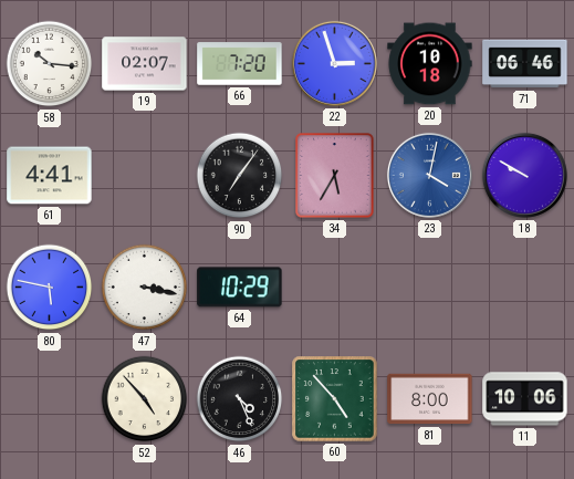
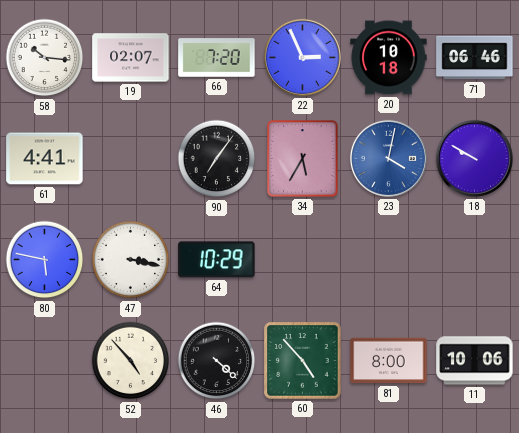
22: 2:57 -> 2:56 (302, 57)
46: 4:26 -> 4:22 (217, 361)
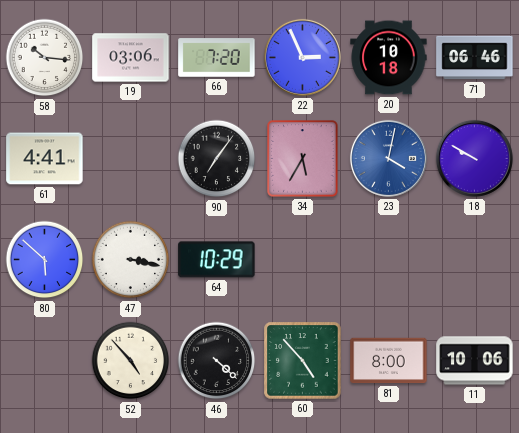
19: 02:07 -> 03:06 (131, 58)
80: 5:47 -> 5:52 (45, 260)
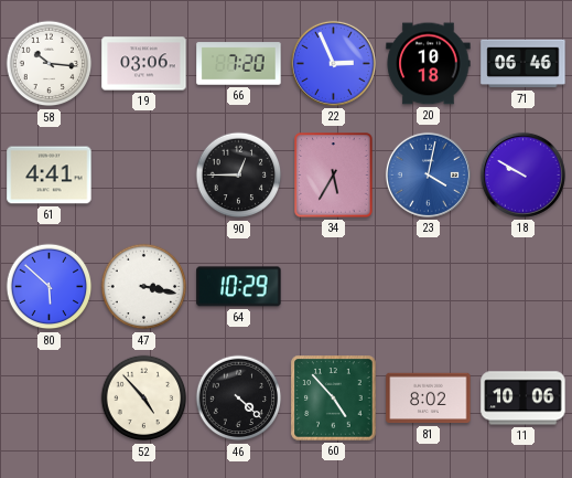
90: 7:06 -> 12:45 (239, 176)
81: 8:00 -> 8:02 (429, 399)
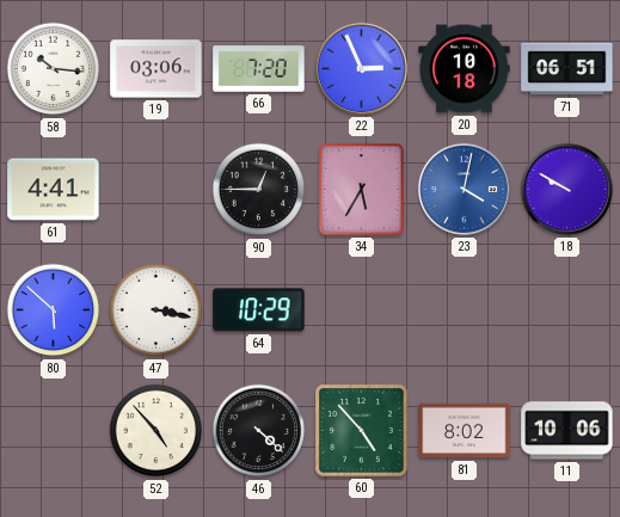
71: 06:46 -> 06:51 (567, 69)
